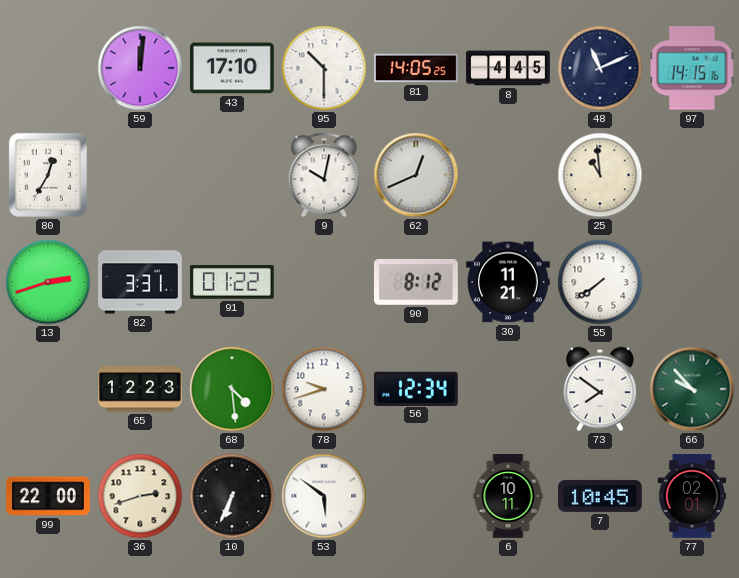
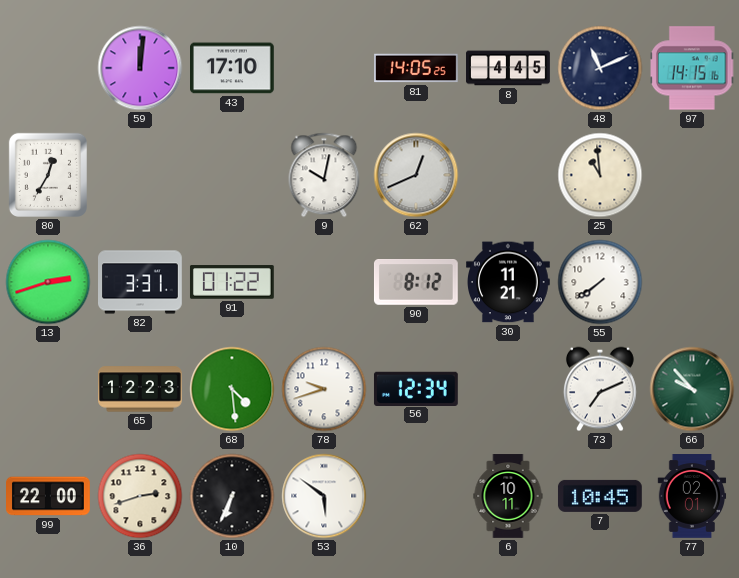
95: 10:30 -> none (324, 68)
73: 7:51 -> 7:11 (600, 389)
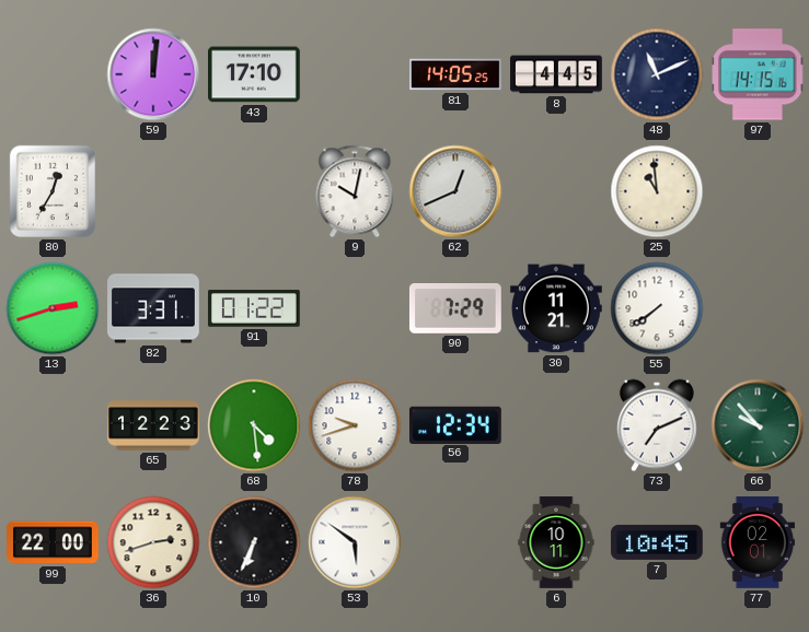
90: 8:12 -> 7:29 (455, 309)
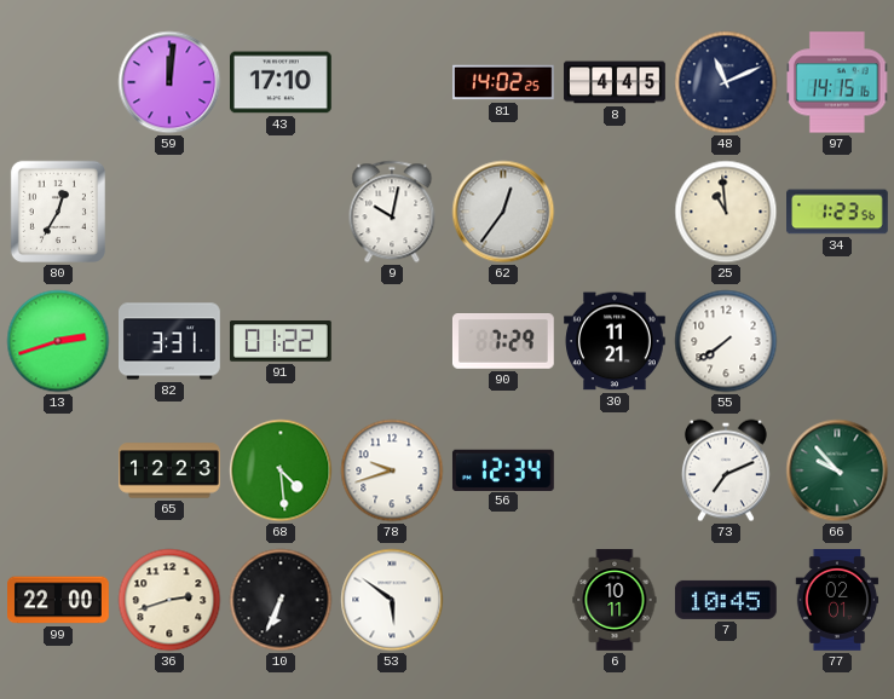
81: 14:05 -> 14:02 (504, 82)
62: 12:41 -> 12:36 (503, 212)
34: none -> 1:23 (838, 212)
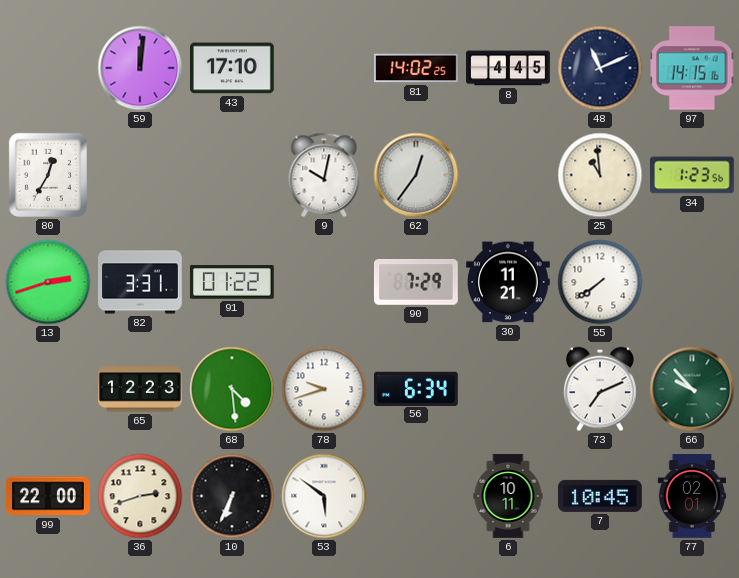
56: 12:34 -> 6:34 (416, 388)
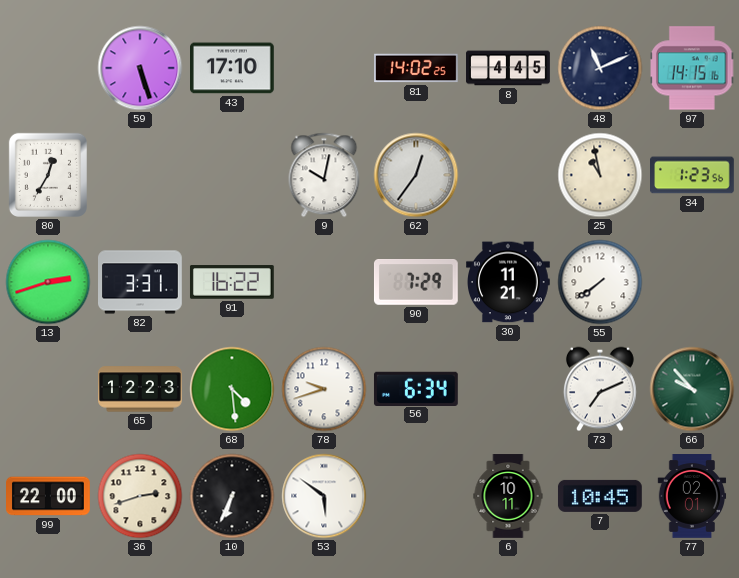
59: 12:01 -> 5:27 (140, 68)
25: 10:59 -> 10:58 (600, 175)
91: 01:22 -> 16:22 (232, 282)
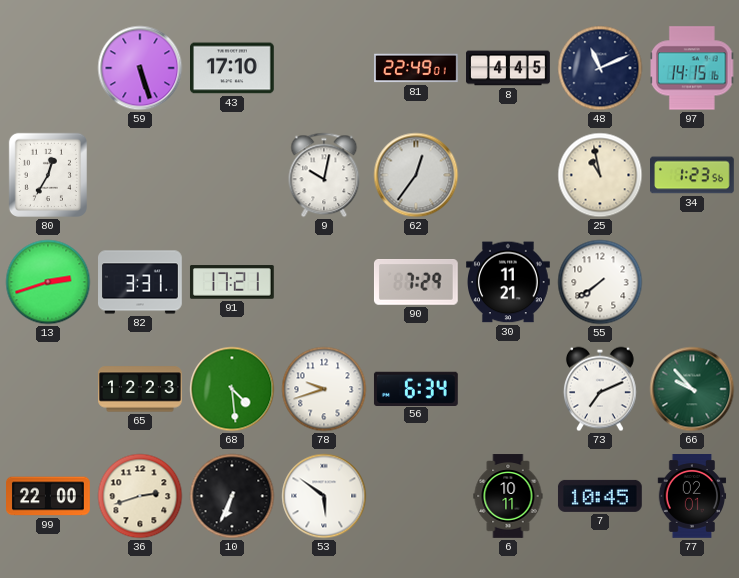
81: 14:02 -> 22:49 (417, 68)
91: 16:22 -> 17:21 (232, 282)
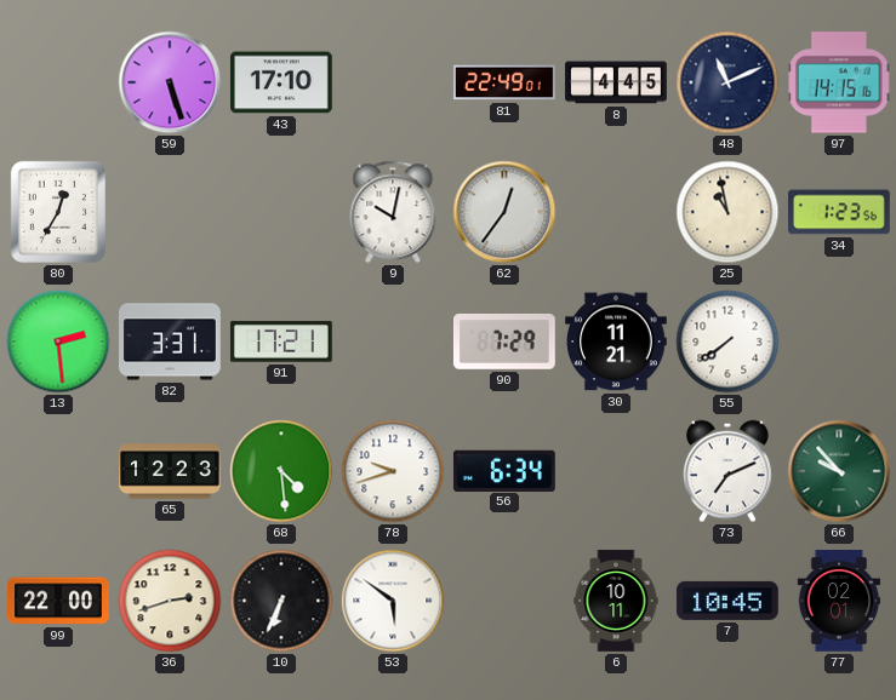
13: 2:42 -> 2:29 (58, 342)
